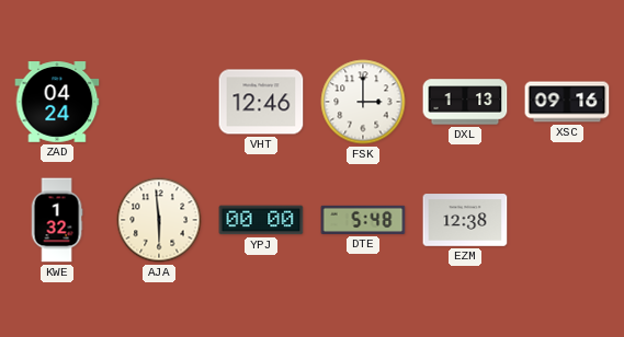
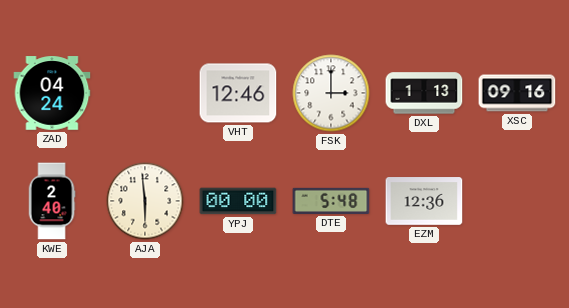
KWE: 1:32 -> 2:40 (52, 201)
EZM: 12:38 -> 12:36 (424, 201)
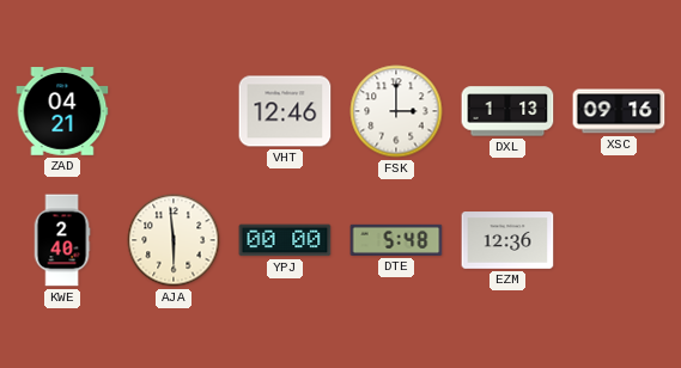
ZAD: 04:24 -> 04:21 (62, 111)
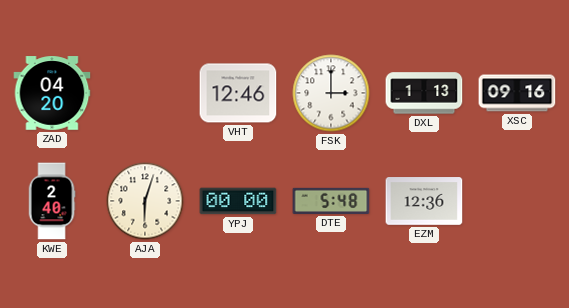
ZAD: 04:21 -> 04:20 (52, 93)
AJA: 5:59 -> 6:03 (145, 201)
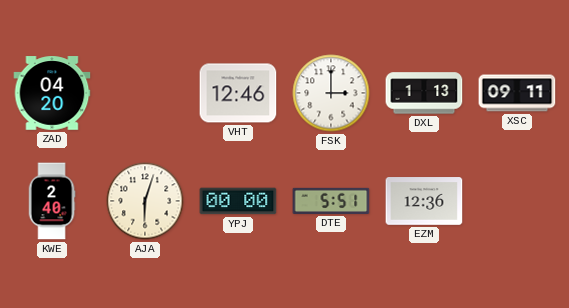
XSC: 09:16 -> 09:11 (517, 93)
DTE: 5:48 -> 5:51 (331, 201)
